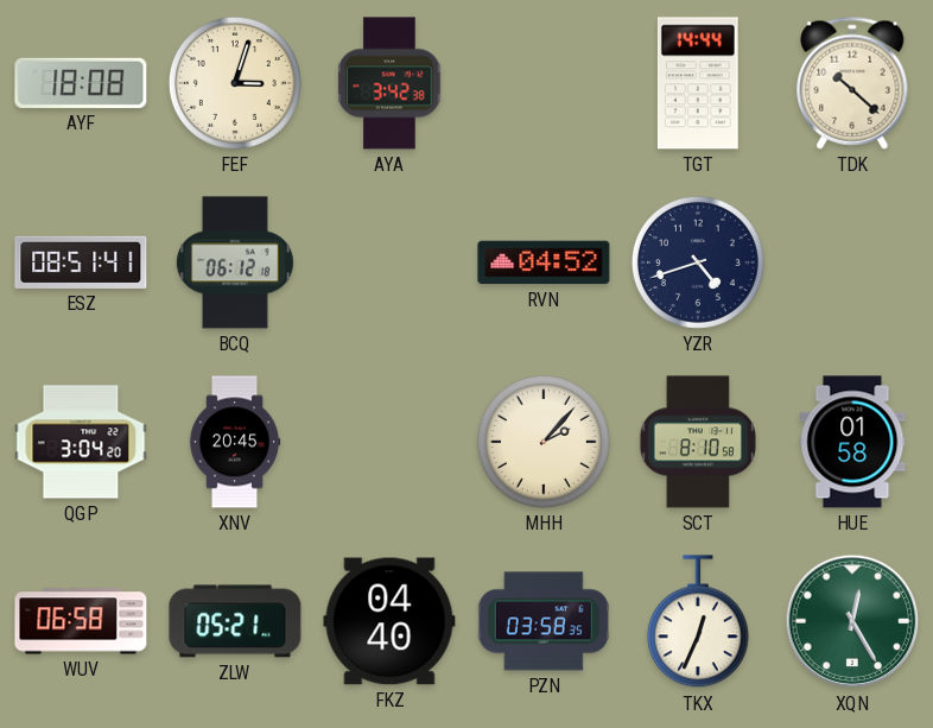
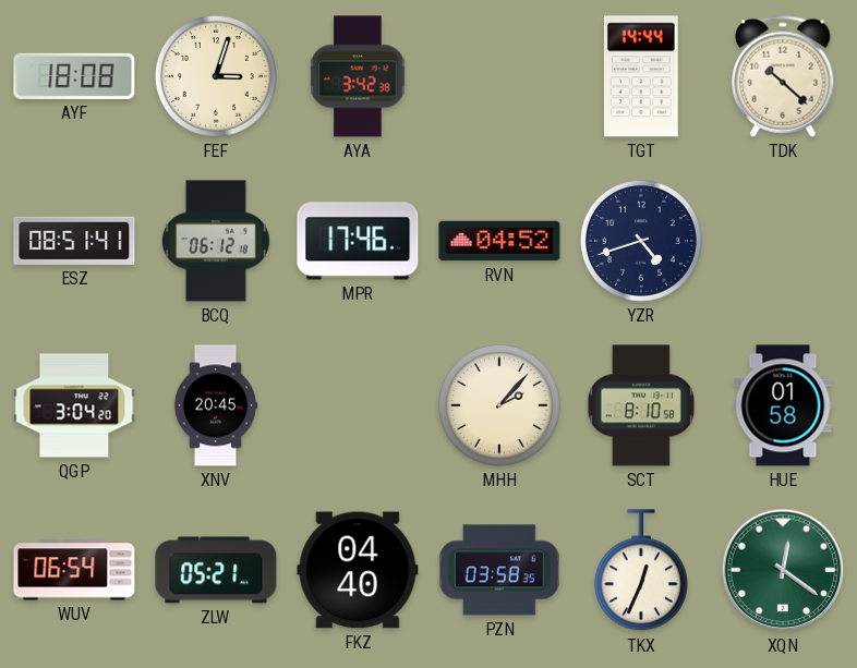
MPR: none -> 17:46 (358, 241)
WUV: 06:58 -> 06:54 (74, 570)
XQN: 12:25 -> 12:21 (783, 570)
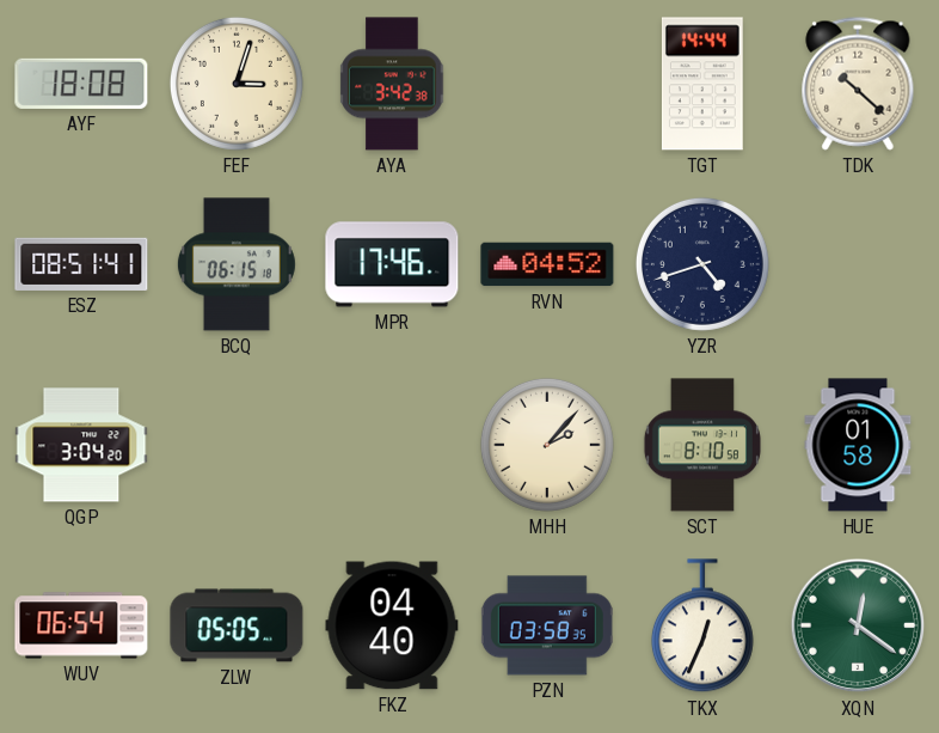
BCQ: 06:12 -> 06:15 (237, 264)
XNV: 20:45 -> none (216, 405)
ZLW: 05:21 -> 05:05 (237, 625)
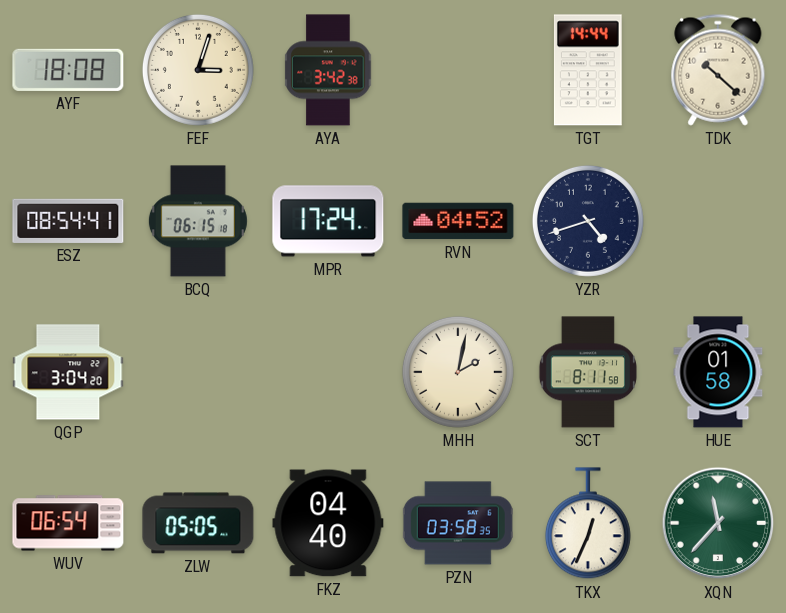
ESZ: 08:51 -> 08:54 (68, 221)
MPR: 17:46 -> 17:24 (328, 221)
MHH: 2:07 -> 2:02 (458, 372)
SCT: 8:10 -> 8:11 (588, 372)
XQN: 12:21 -> 11:37 (718, 523)
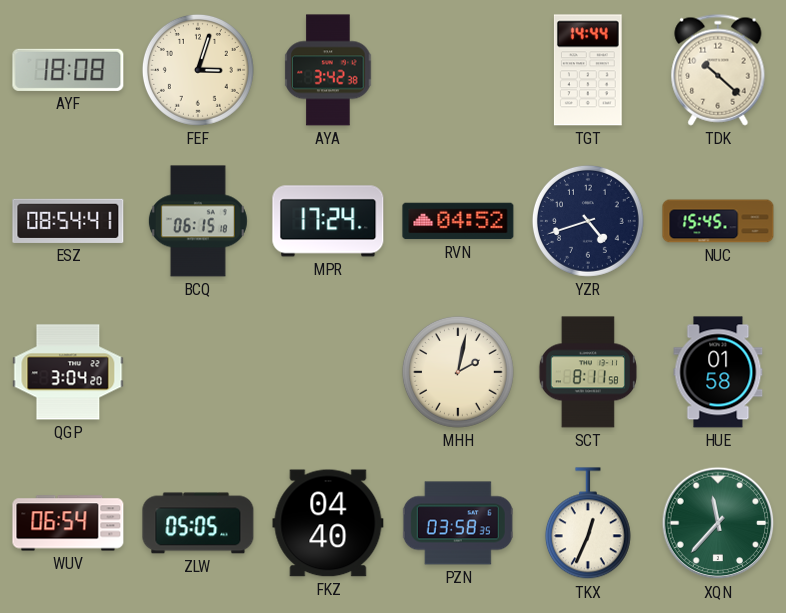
NUC: none -> 15:45 (718, 221)
